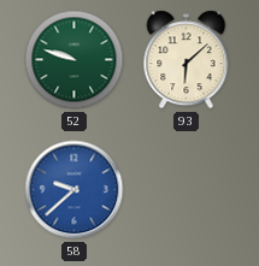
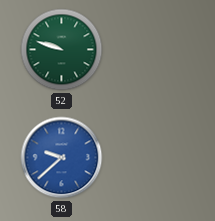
93: 6:08 -> none (187, 60)
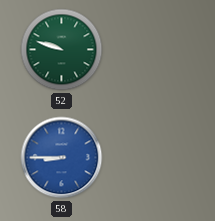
58: 9:38 -> 8:45 (62, 158)
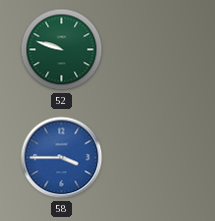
58: 8:45 -> 3:45 (62, 158)
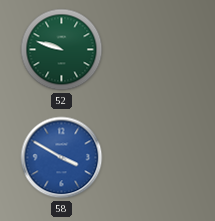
58: 3:45 -> 3:50 (62, 158)
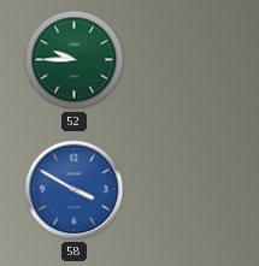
52: 9:48 -> 9:45 (75, 60)
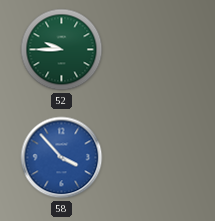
58: 3:50 -> 3:53 (62, 158)
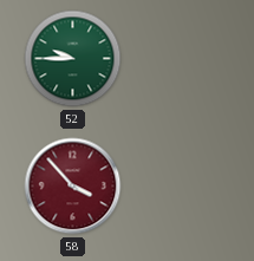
58 dial: blue -> burgundy (73, 187)
